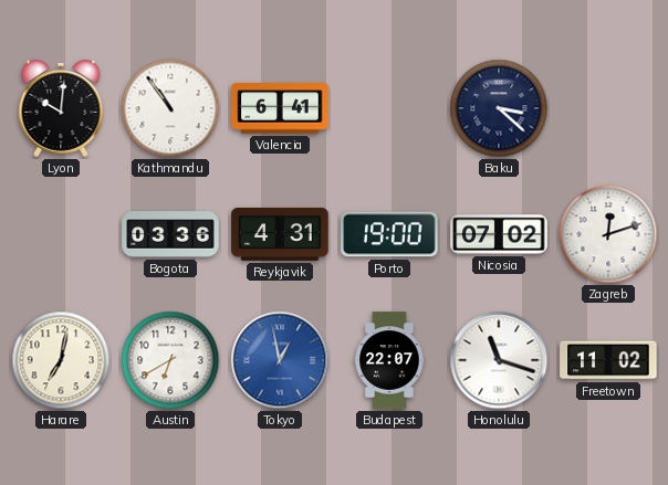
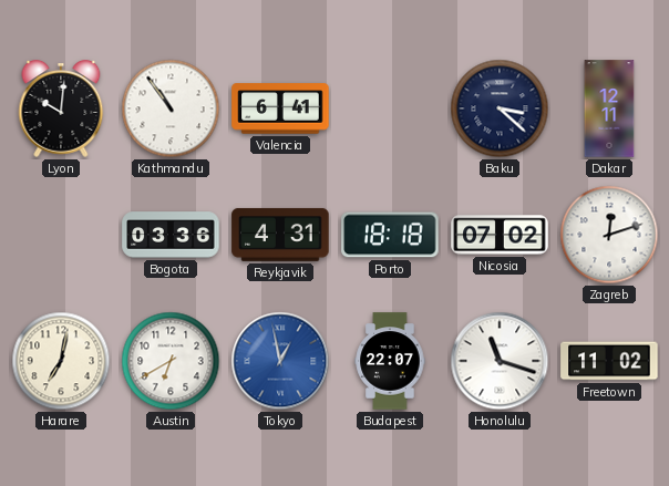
Dakar: none -> 12:11 (609, 108)
Porto: 19:00 -> 18:18 (390, 235)
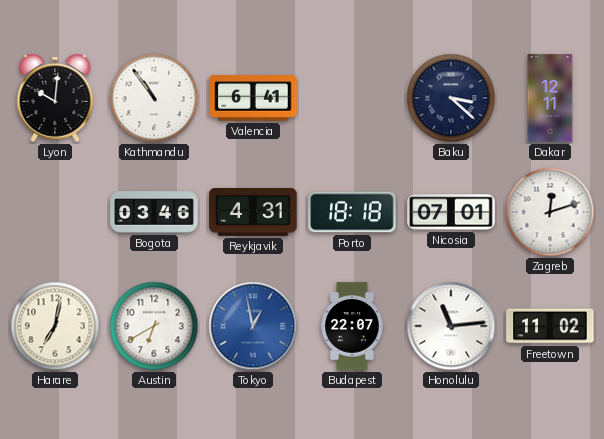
Bogota: 03:36 -> 03:46 (154, 212)
Nicosia: 07:02 -> 07:01 (451, 212)
Honolulu: 11:18 -> 11:14 (451, 326)
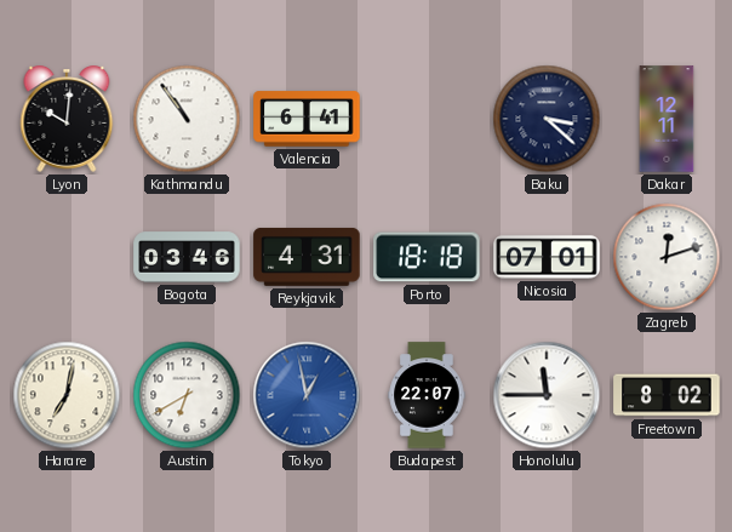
Honolulu: 11:14 -> 11:45 (547, 395)
Freetown: 11:02 -> 8:02 (667, 395)
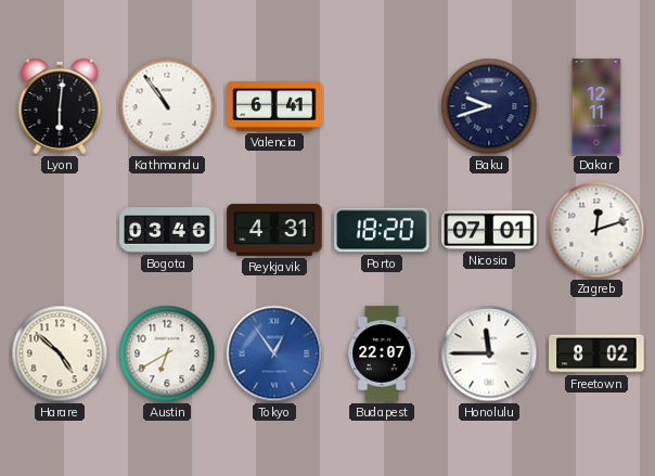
Lyon: 10:01 -> 6:01 (60, 106)
Baku: 3:22 -> 9:42 (489, 106)
Porto: 18:18 -> 18:20 (382, 230)
Harare: 7:02 -> 4:52 (60, 353)
Tokyo: 12:58 -> 12:54 (274, 353)
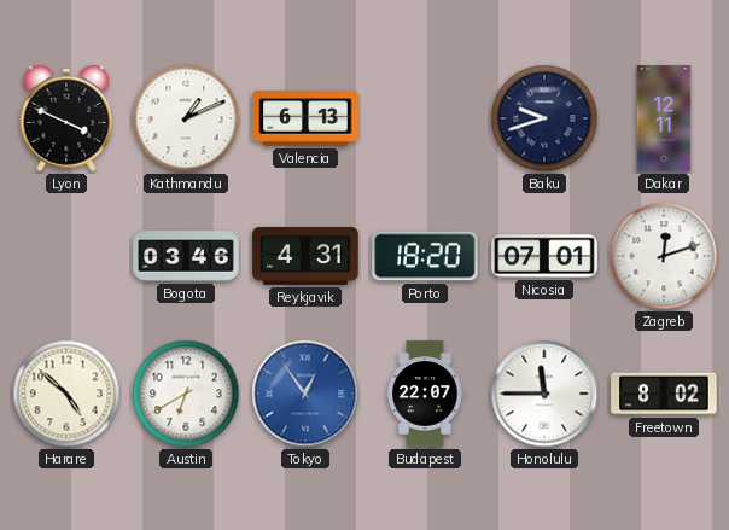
Lyon: 6:01 -> 3:49 (66, 118)
Kathmandu: 10:54 -> 1:11 (186, 118)
Valencia: 6:41 -> 6:13 (305, 118)
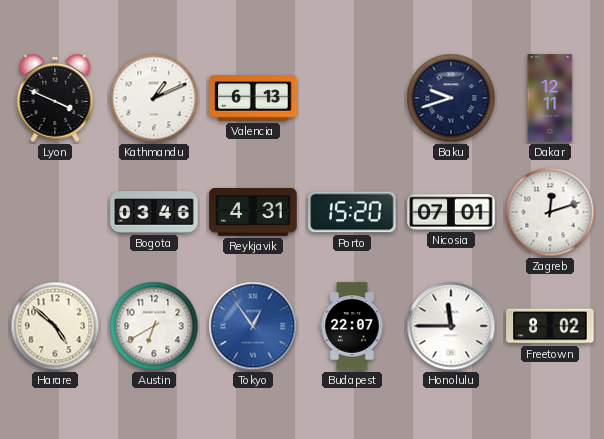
Porto: 18:20 -> 15:20 (352, 212)
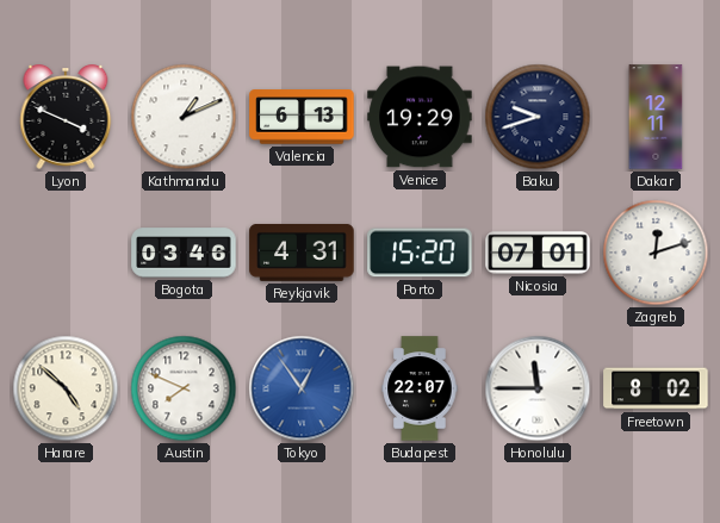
Venice: none -> 19:29 (420, 117)
Austin: 6:40 -> 7:49 (184, 388)
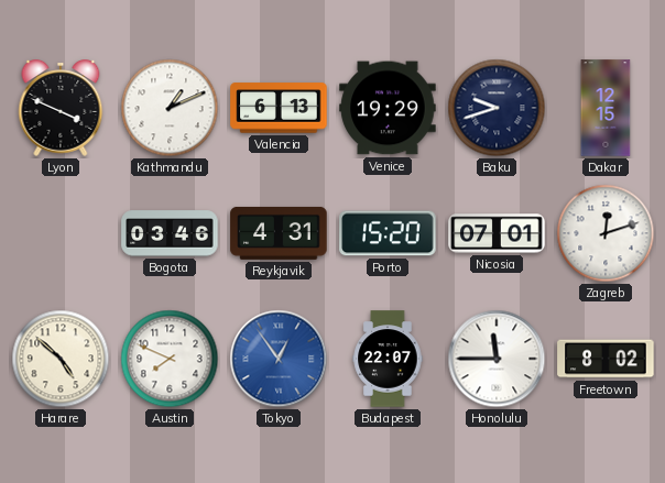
Dakar: 12:11 -> 12:15 (606, 108)
